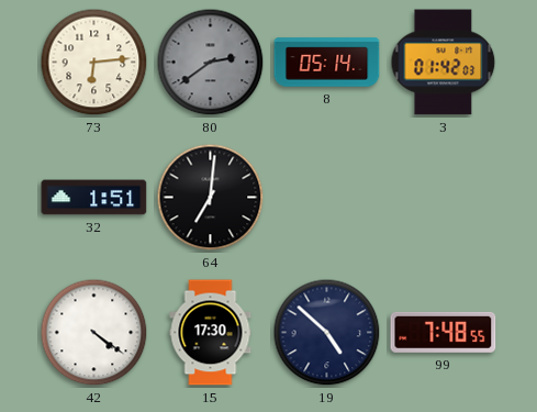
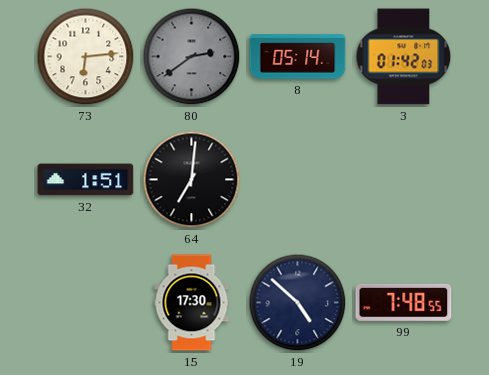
42: 4:21 -> none (94, 333)
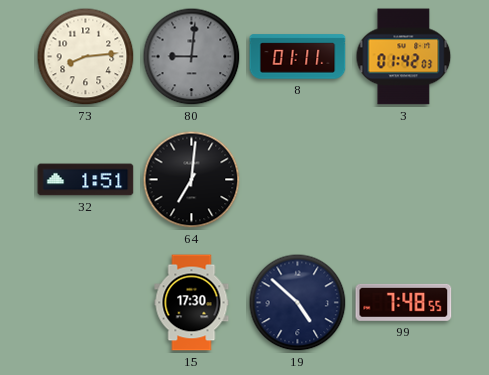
73: 6:14 -> 8:14 (86, 57)
80: 2:39 -> 9:01 (192, 57)
8: 05:14 -> 01:11 (298, 57)
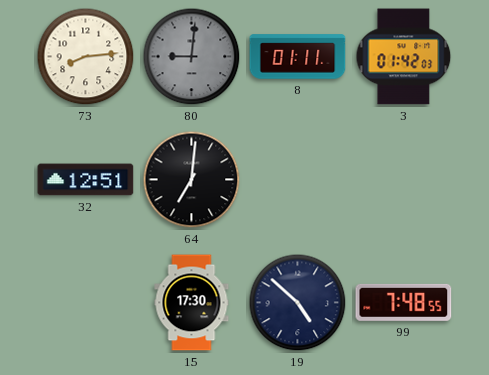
32: 1:51 -> 12:51 (86, 180)
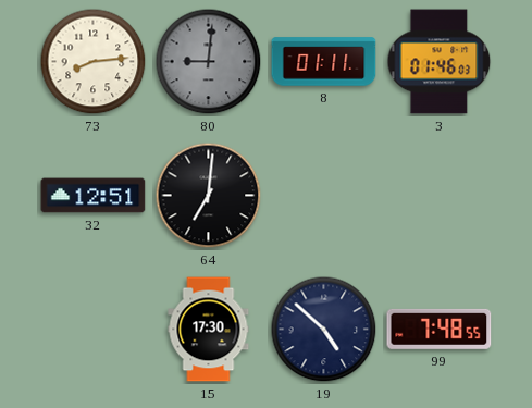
3: 01:42 -> 01:46 (440, 62)
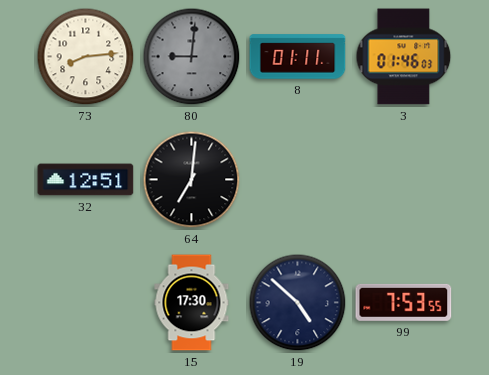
99: 7:48 -> 7:53 (404, 302)
